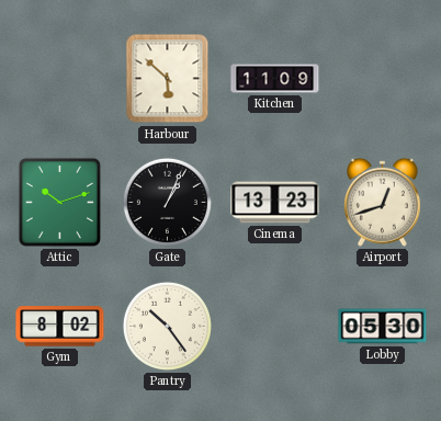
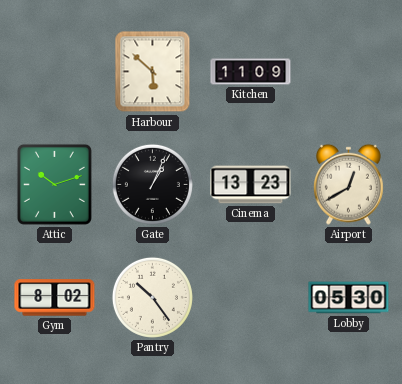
Airport: 12:42 -> 12:40 (348, 184)
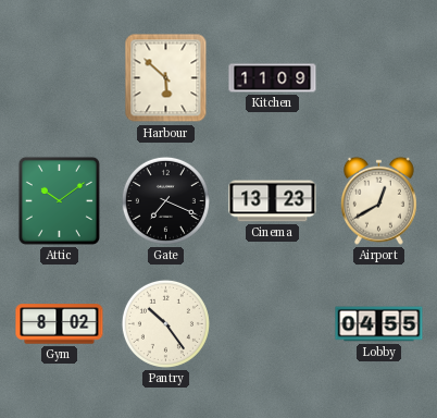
Attic: 10:12 -> 10:09 (59, 200)
Gate: 1:04 -> 7:19 (165, 200)
Lobby: 05:30 -> 04:55 (379, 324)
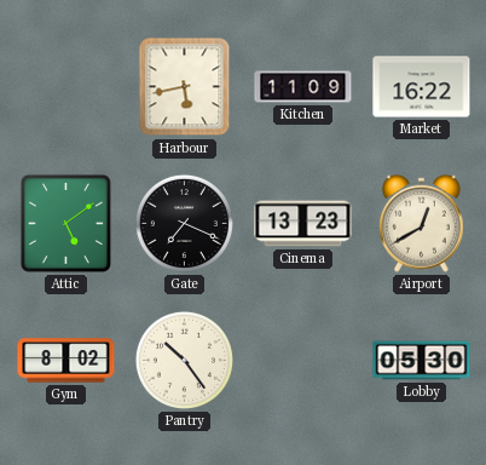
Harbour: 5:52 -> 5:43 (185, 87)
Market: none -> 16:22 (422, 87)
Attic: 10:09 -> 5:09 (65, 223)
Lobby: 04:55 -> 05:30 (422, 361)
